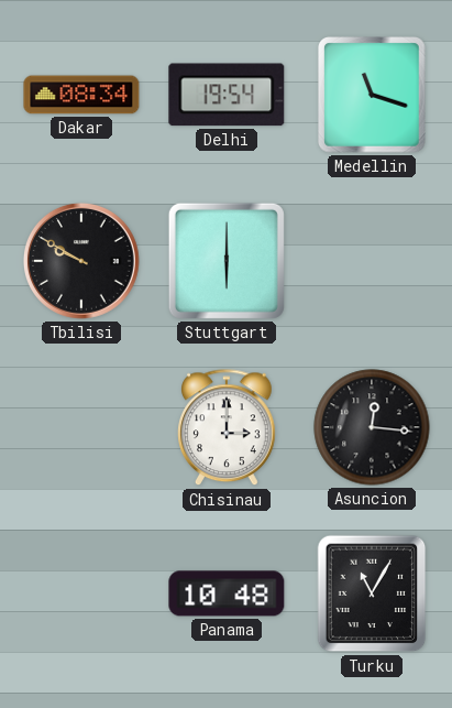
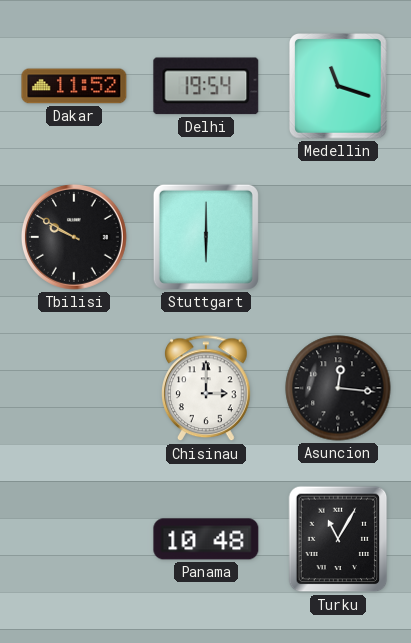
Dakar: 08:34 -> 11:52 (74, 86)
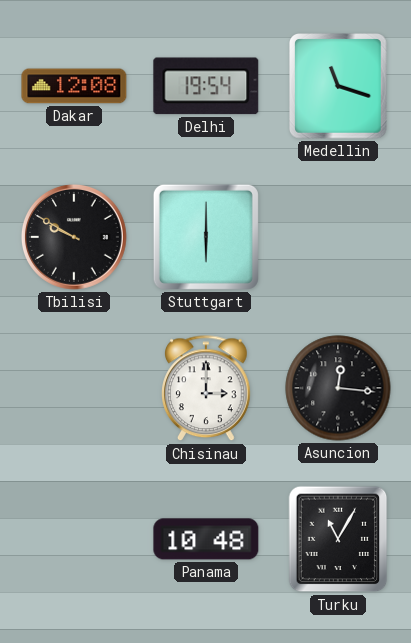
Dakar: 11:52 -> 12:08 (74, 86)
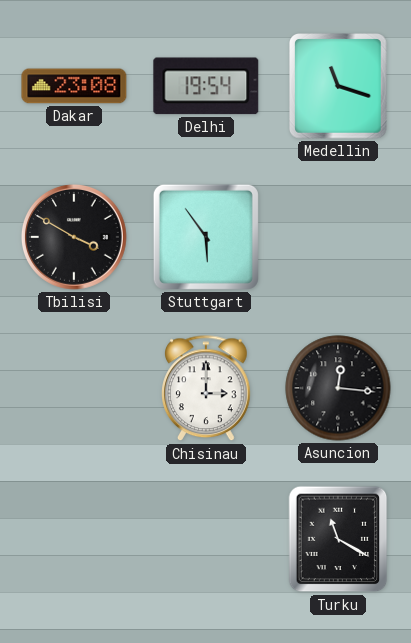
Dakar: 12:08 -> 23:08 (74, 86)
Tbilisi: 9:50 -> 3:50 (75, 238)
Stuttgart: 6:00 -> 5:54 (206, 237)
Panama: 10:48 -> none (206, 539)
Turku: 11:05 -> 11:20 (338, 539)
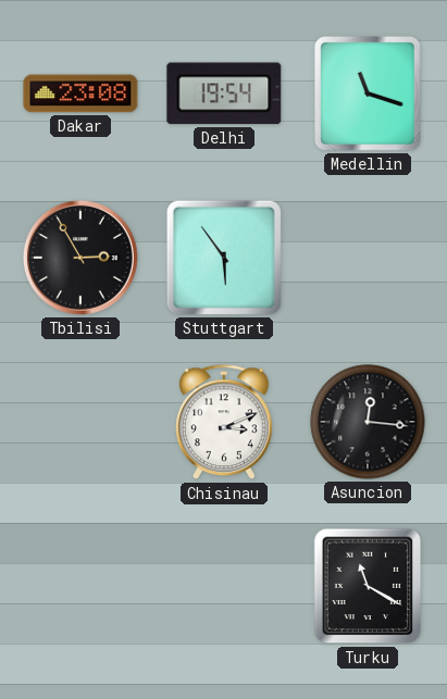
Tbilisi: 3:50 -> 2:55 (82, 259)
Chisinau: 3:00 -> 3:11 (225, 423)
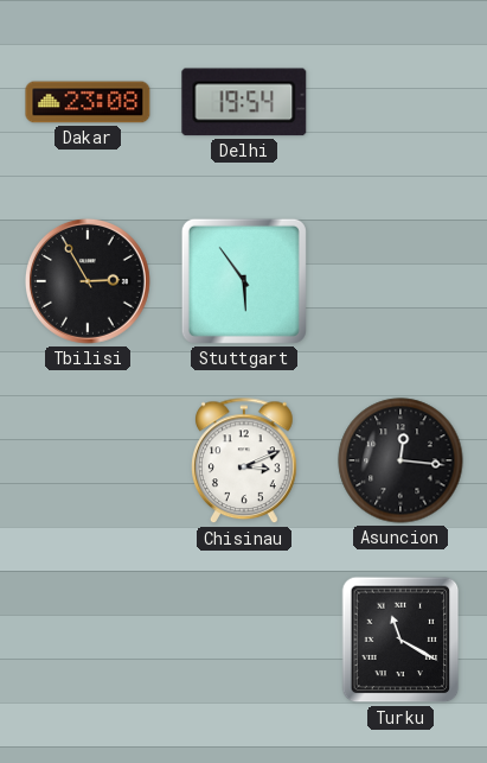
Medellin: 11:18 -> none (369, 93)
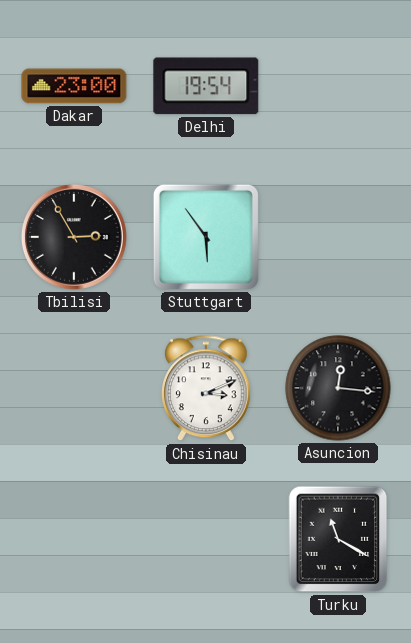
Dakar: 23:08 -> 23:00 (74, 86)
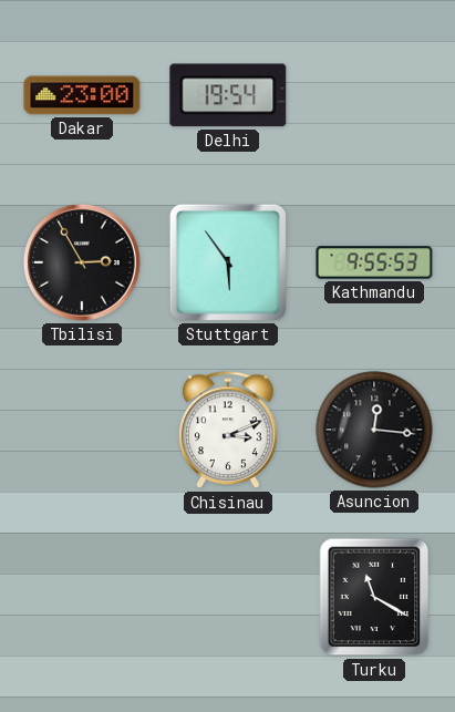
Kathmandu: none -> 9:55 (374, 262)
